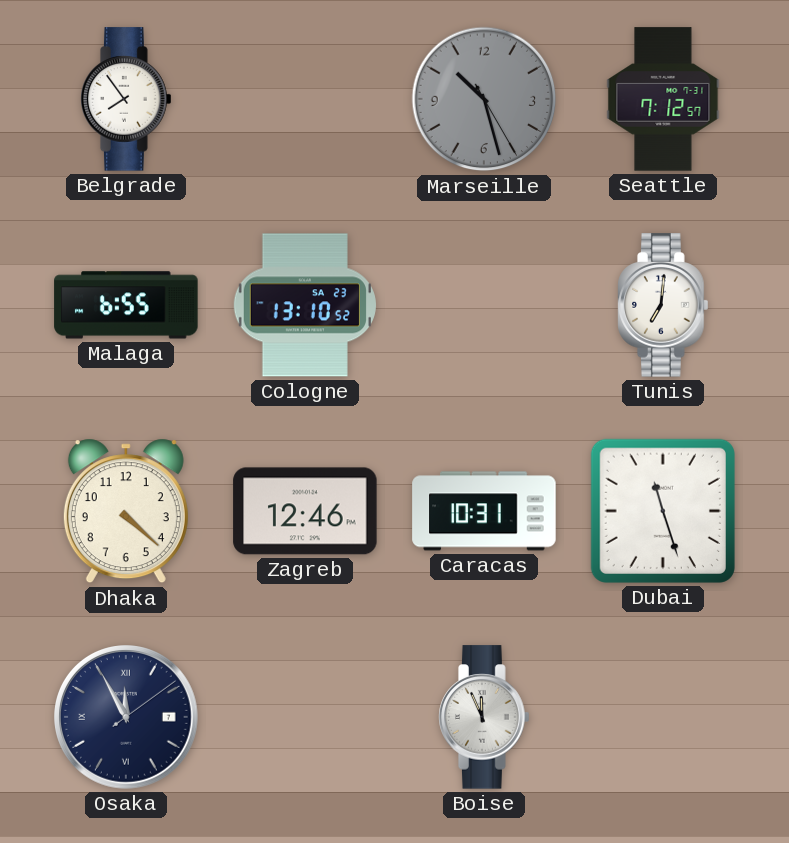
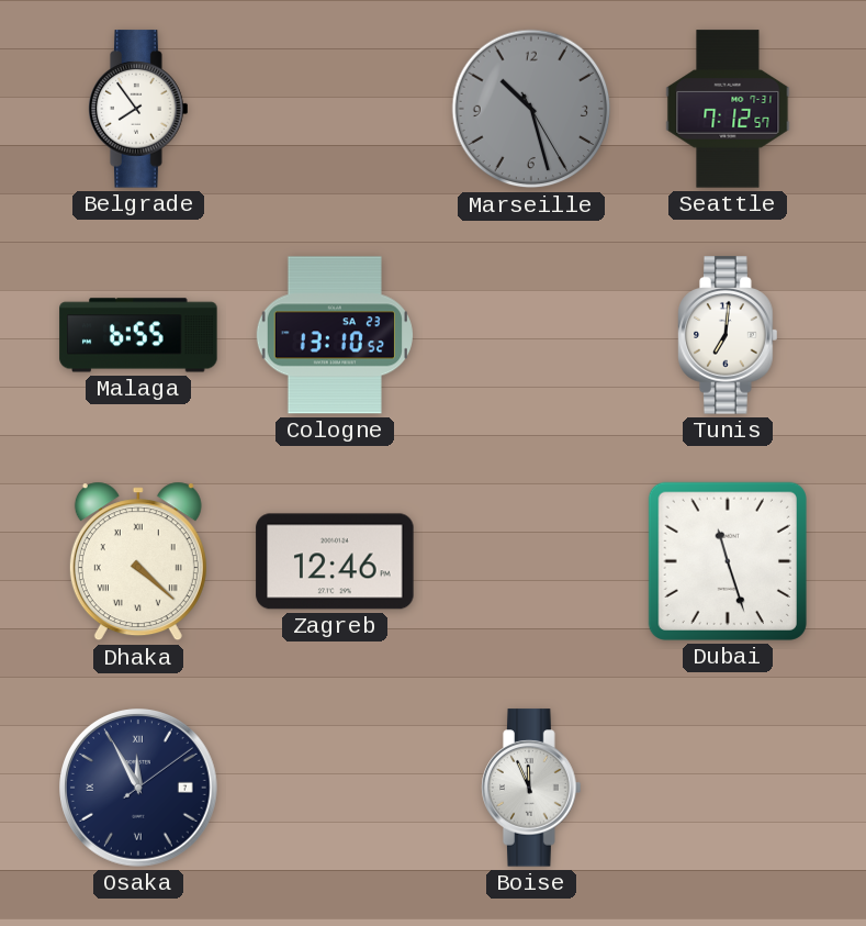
Dhaka numerals: Arabic -> Roman (138, 561)
Caracas: 10:31 -> none (484, 511)
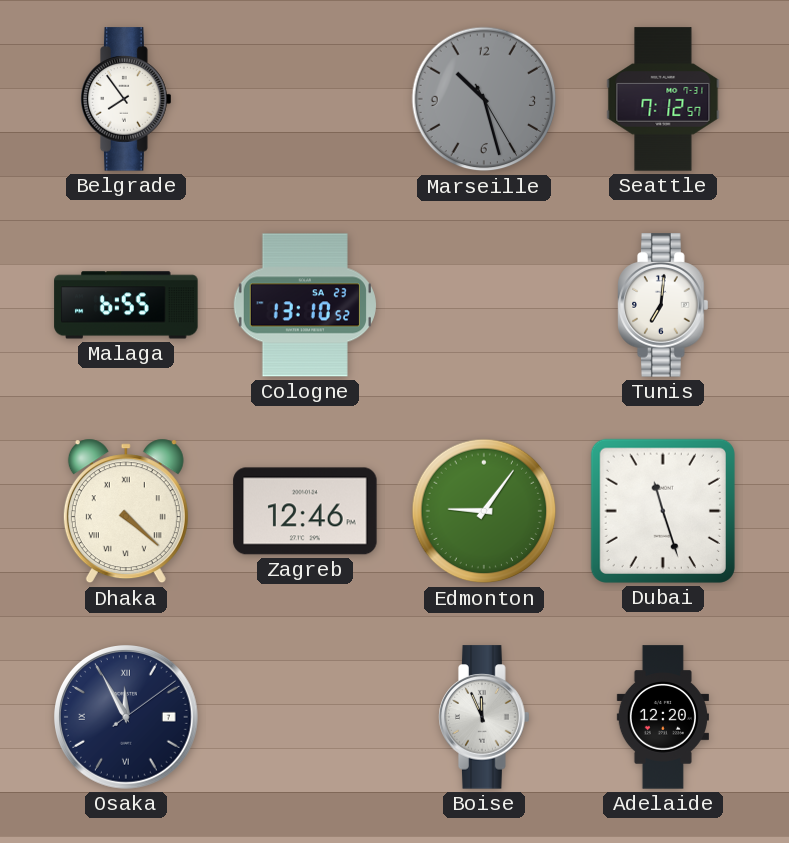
Edmonton: none -> 9:06 (484, 511)
Adelaide: none -> 12:20 (663, 717)
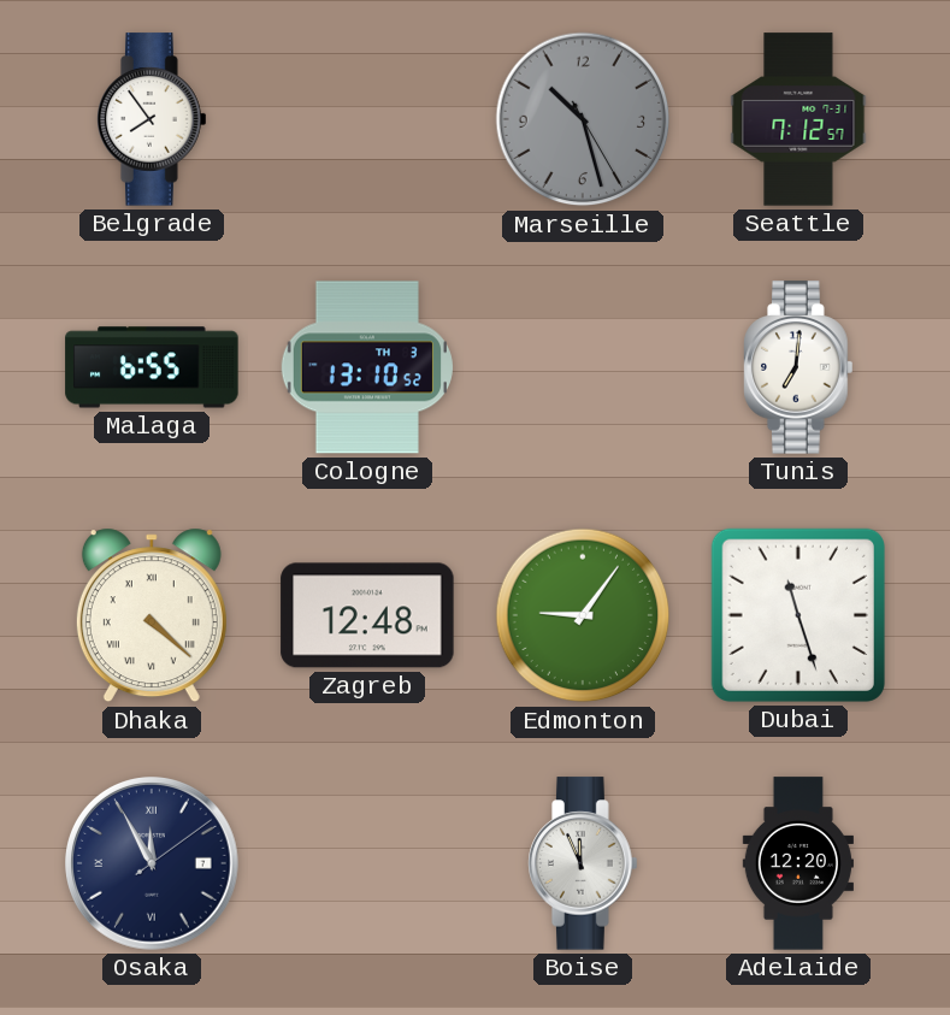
Cologne date: SA 23 -> TH 3 (367, 367)
Zagreb: 12:46 -> 12:48 (367, 615)
